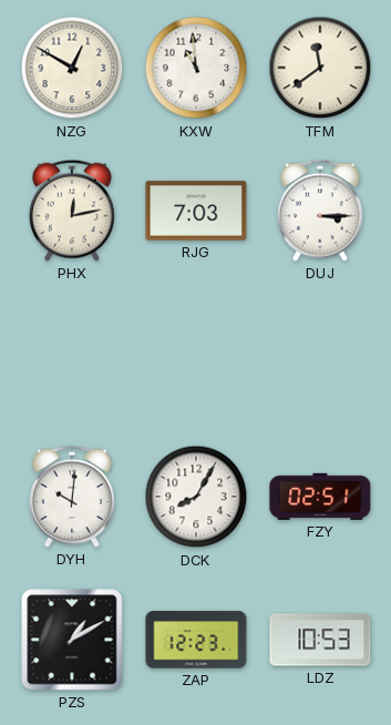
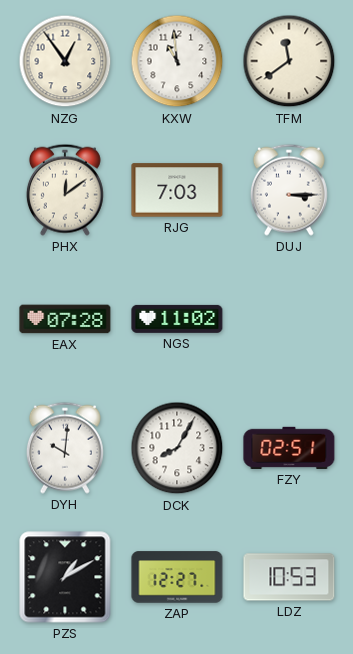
NZG: 12:50 -> 12:54 (65, 61)
PHX: 12:13 -> 12:09 (65, 190)
EAX: none -> 07:28 (65, 319)
NGS: none -> 11:02 (177, 319)
ZAP: 12:23 -> 12:27 (177, 577)
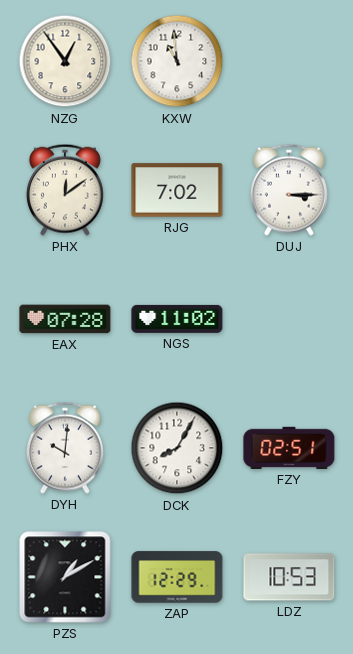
TFM: 11:39 -> none (289, 61)
RJG: 7:03 -> 7:02 (177, 190)
ZAP: 12:27 -> 12:29 (177, 577)
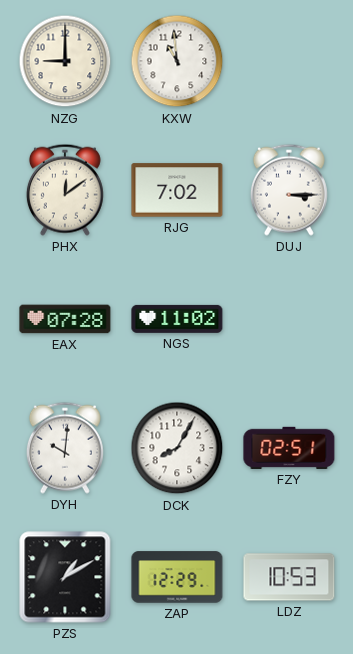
NZG: 12:54 -> 9:00 (65, 61)
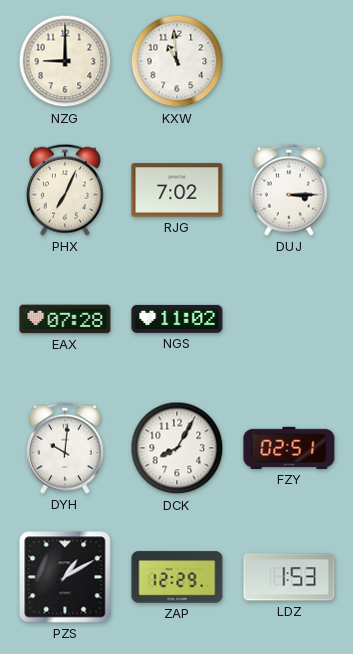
PHX: 12:09 -> 7:04 (65, 190)
LDZ: 10:53 -> 1:53 (289, 577)
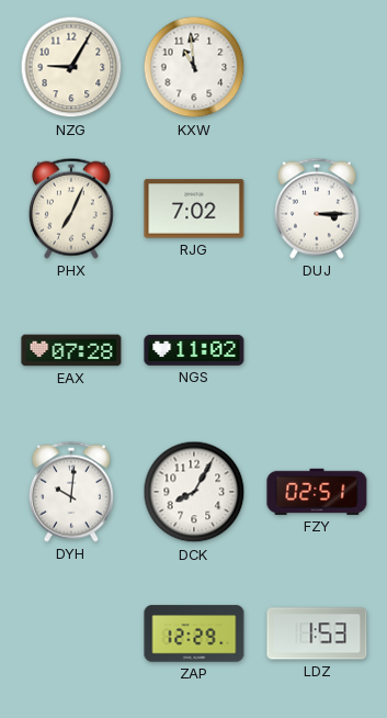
NZG: 9:00 -> 9:05 (71, 67)
PZS: 1:10 -> none (65, 577)
